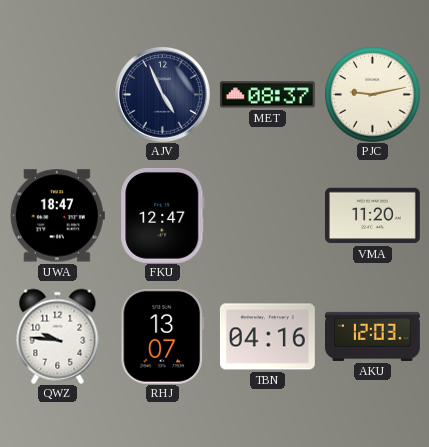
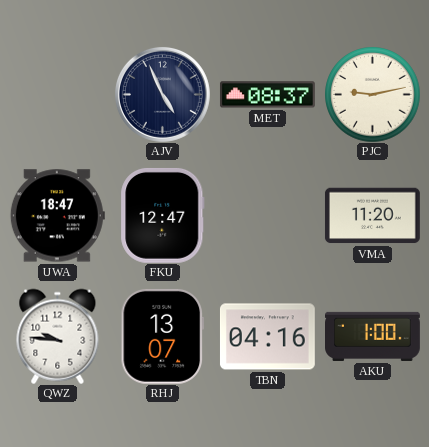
AKU: 12:03 -> 1:00 (373, 336)
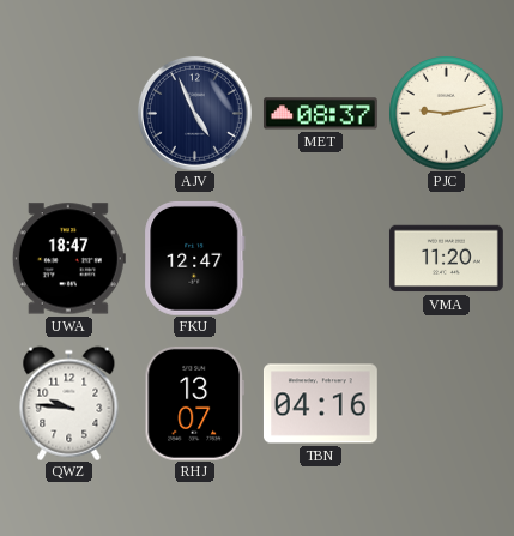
AKU: 1:00 -> none (373, 336)
